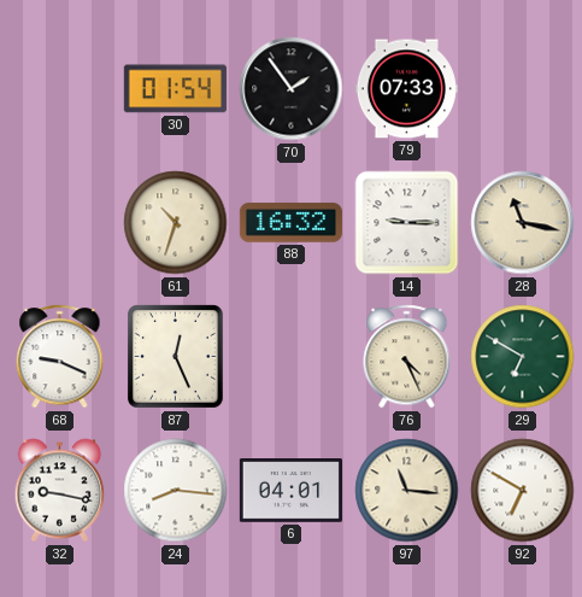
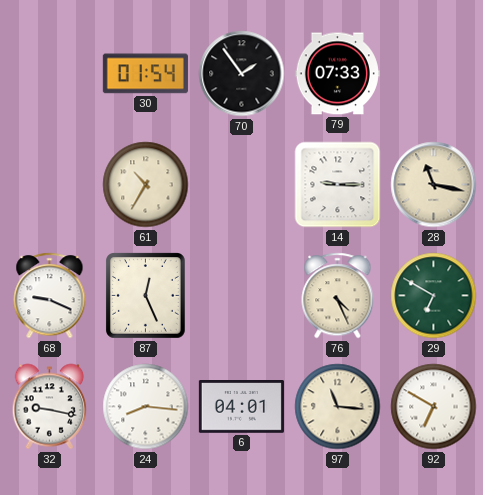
61: 10:33 -> 10:35 (146, 185)
88: 16:32 -> none (290, 223)
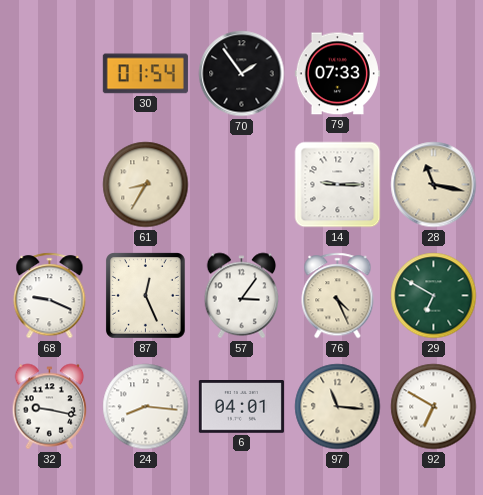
61: 10:35 -> 8:35 (146, 185)
57: none -> 3:06 (242, 296)
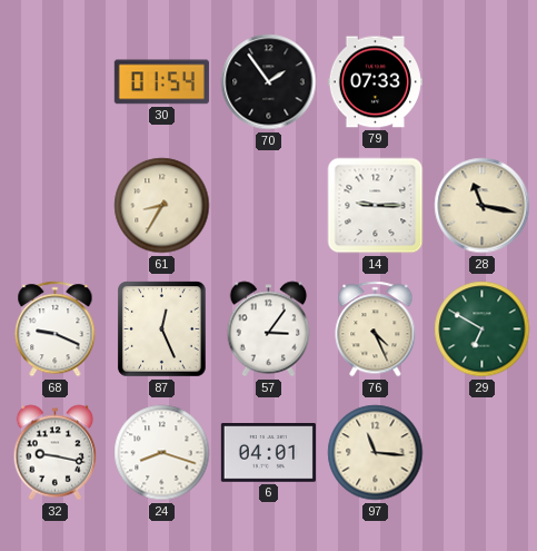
24: 8:16 -> 8:18 (162, 453)
92: 6:50 -> none (434, 407)
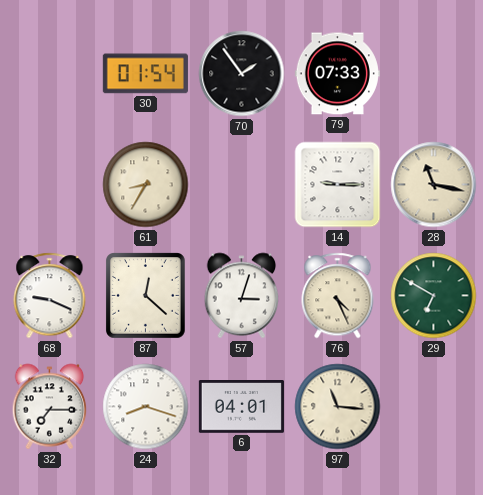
87: 12:26 -> 12:22 (146, 296)
57: 3:06 -> 3:03 (242, 296)
32: 9:17 -> 7:15 (50, 407)
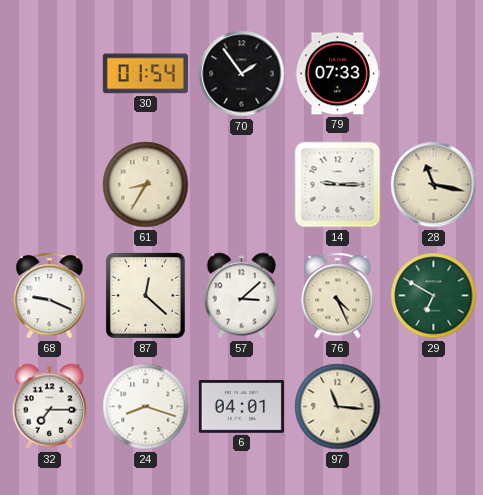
57: 3:03 -> 3:08 (242, 296)
